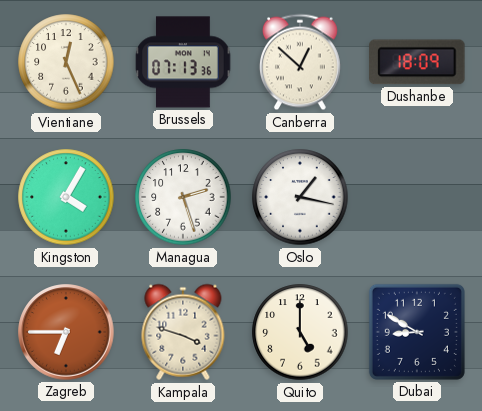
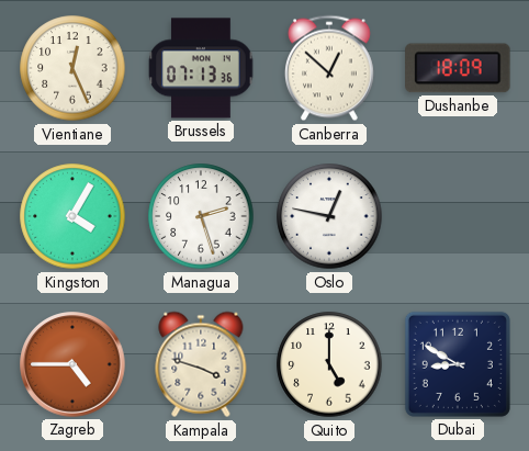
Oslo: 1:17 -> 12:47 (329, 216)
Zagreb: 6:45 -> 4:45 (72, 364)
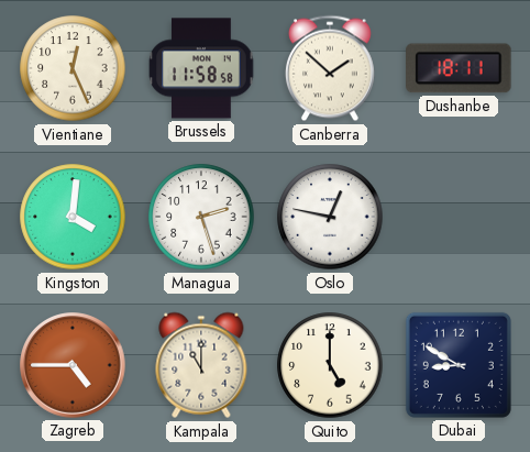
Brussels: 07:13 -> 11:58 (201, 68)
Canberra: 12:52 -> 1:52 (330, 68)
Dushanbe: 18:09 -> 18:11 (459, 68)
Kingston: 4:05 -> 4:01 (73, 217)
Kampala: 3:48 -> 11:00 (201, 365)
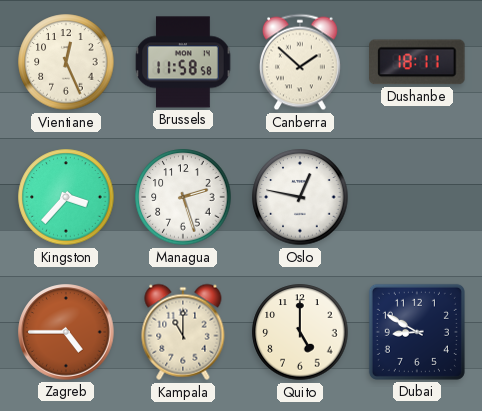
Kingston: 4:01 -> 3:37 (66, 197)
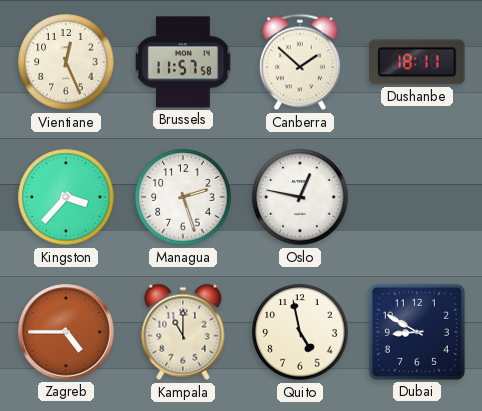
Brussels: 11:58 -> 11:57 (183, 62)
Quito: 5:00 -> 4:58 (300, 332)
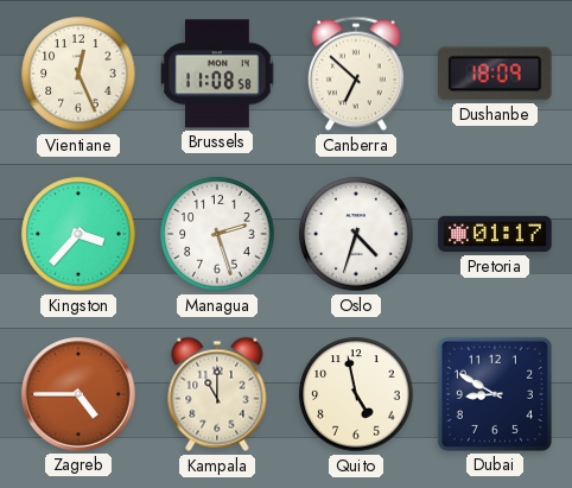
Brussels: 11:57 -> 11:08 (217, 74)
Canberra: 1:52 -> 6:52 (356, 74)
Dushanbe: 18:11 -> 18:09 (495, 74)
Oslo: 12:47 -> 4:33 (356, 234)
Pretoria: none -> 01:17 (495, 234)
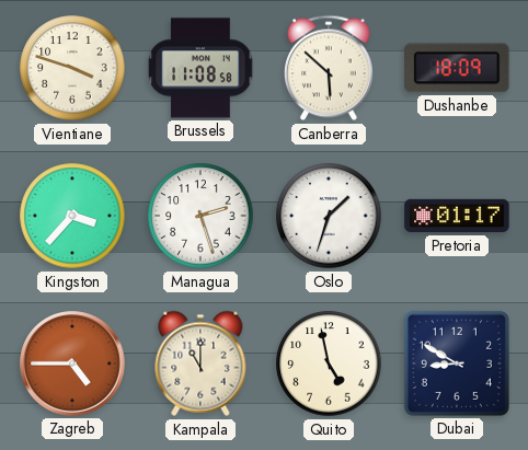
Vientiane: 12:26 -> 3:48 (72, 68)
Canberra: 6:52 -> 5:52 (329, 68)
Oslo: 4:33 -> 1:33 (329, 216)
